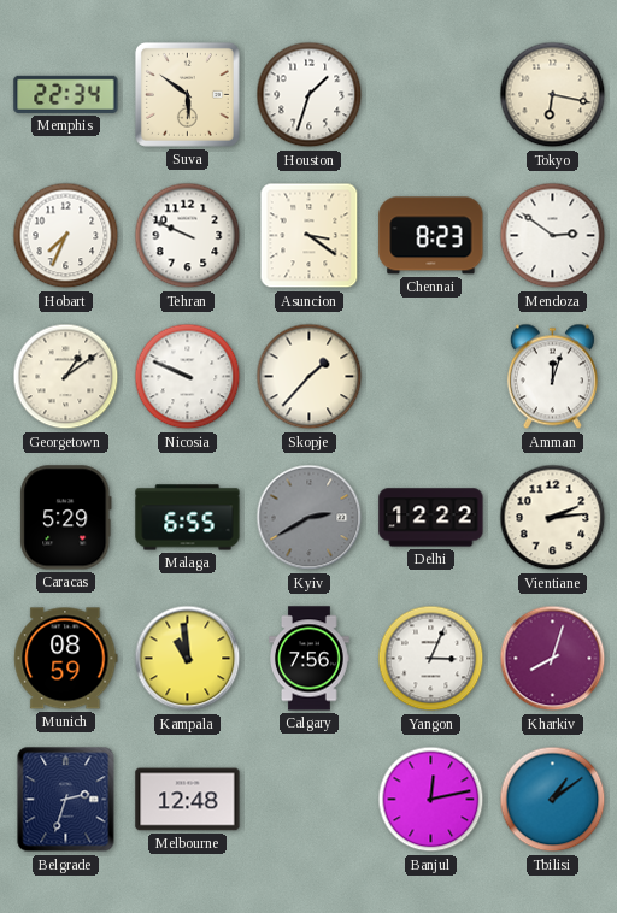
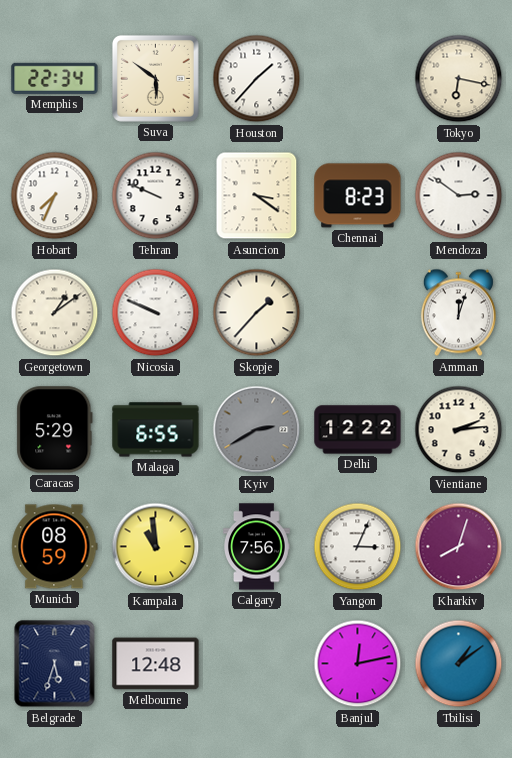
Houston: 1:33 -> 1:37 (257, 79)
Belgrade: 2:33 -> 5:33 (55, 664)
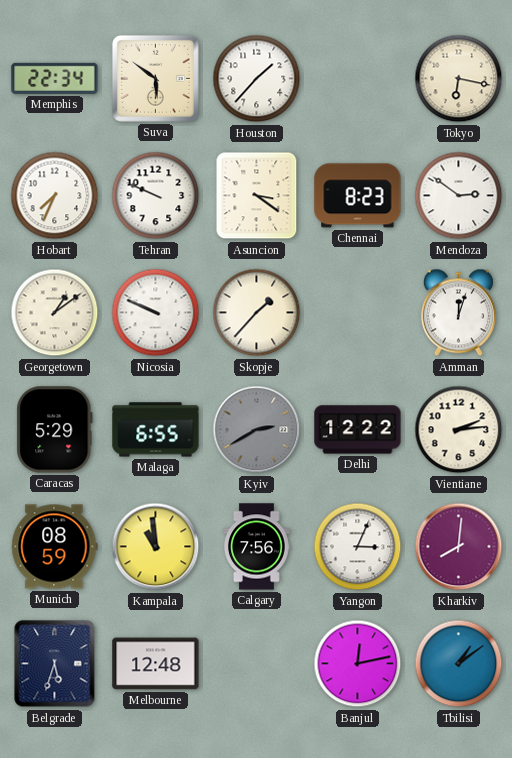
Kharkiv: 8:03 -> 8:01 (459, 547)
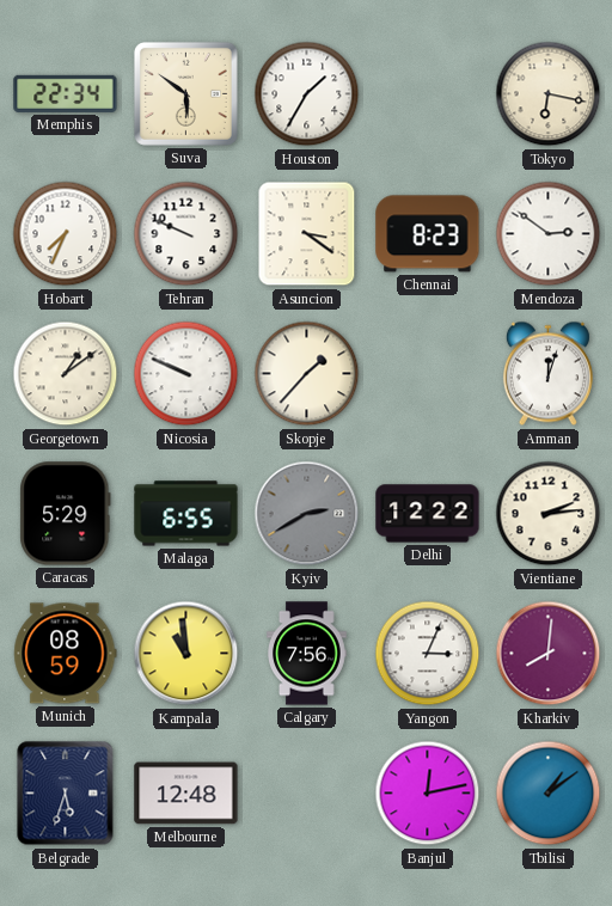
Houston: 1:37 -> 1:35 (307, 94)
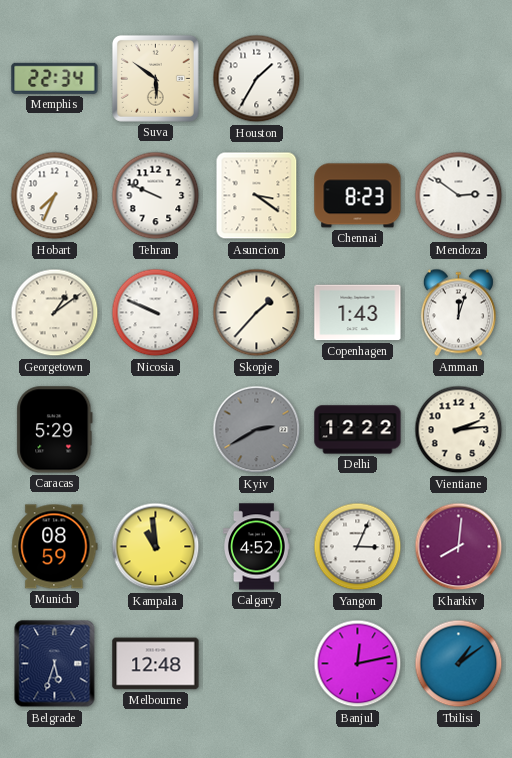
Tokyo: 6:17 -> none (549, 94)
Copenhagen: none -> 1:43 (358, 313)
Malaga: 6:55 -> none (186, 514)
Calgary: 7:56 -> 4:52 (257, 547)
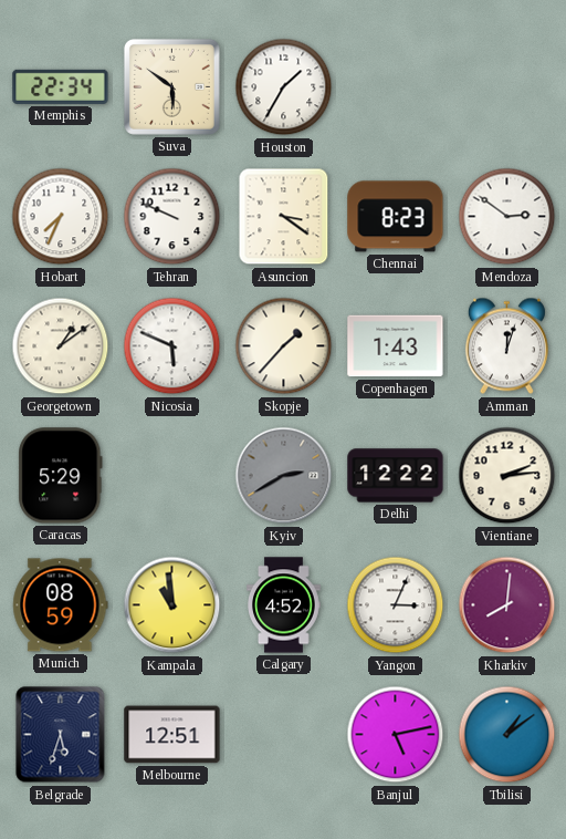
Nicosia: 9:49 -> 5:49 (172, 346)
Melbourne: 12:48 -> 12:51 (172, 735)
Banjul: 12:13 -> 5:13 (396, 735)
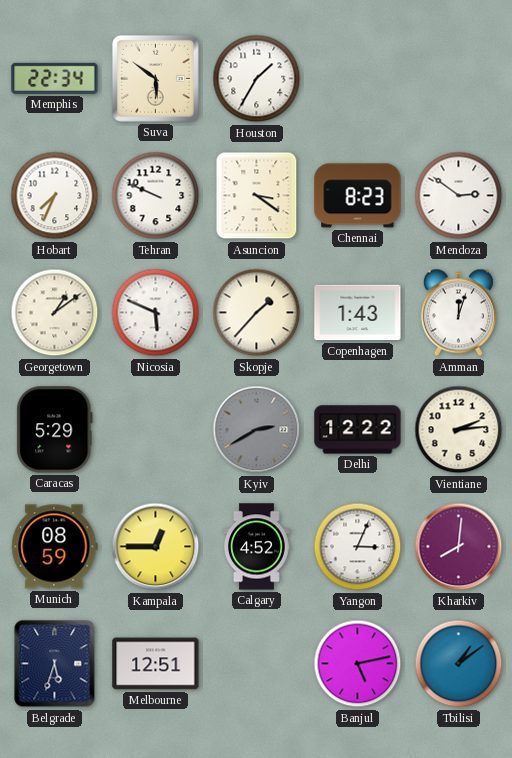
Kampala: 10:59 -> 12:45 (156, 547)
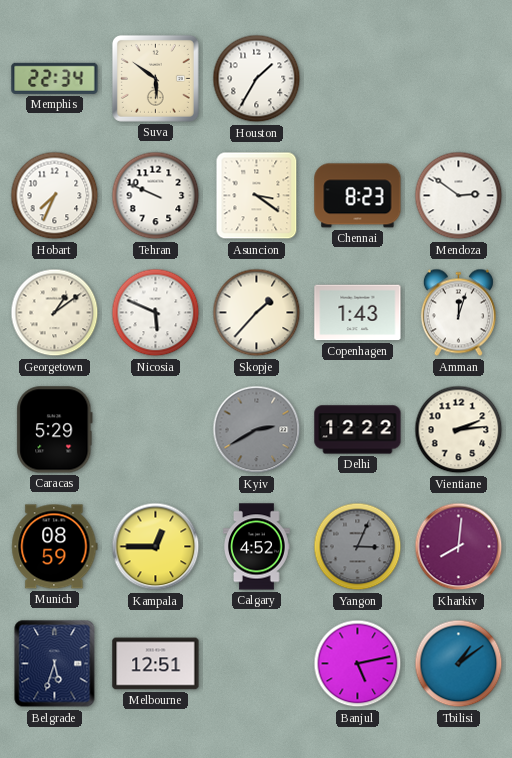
Yangon dial: white -> grey (358, 547)
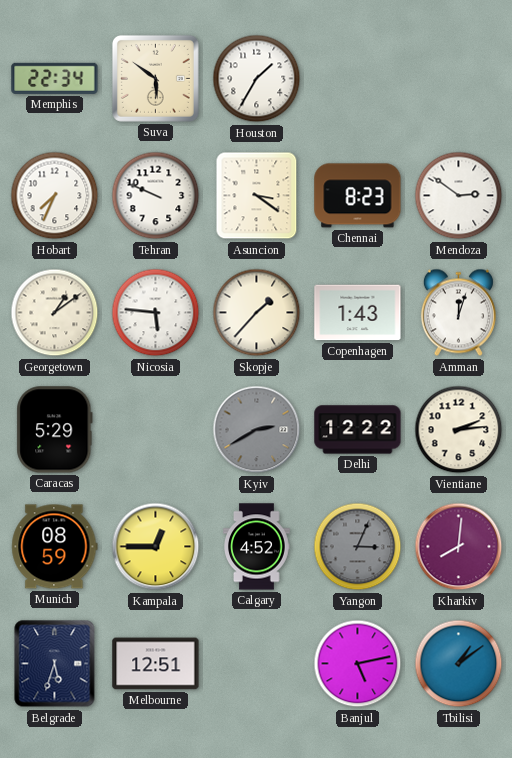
Nicosia: 5:49 -> 5:46 (156, 313)
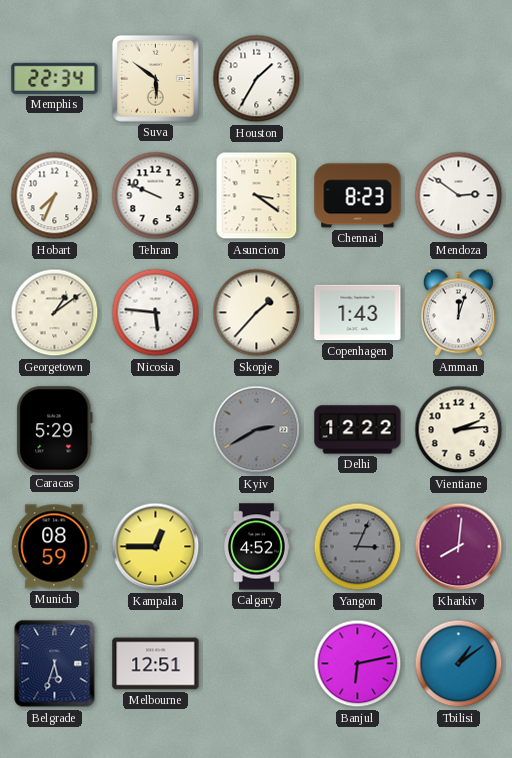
Banjul: 5:13 -> 6:13 (358, 664)
